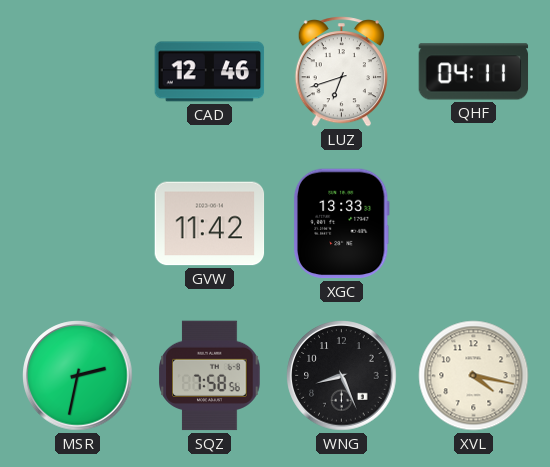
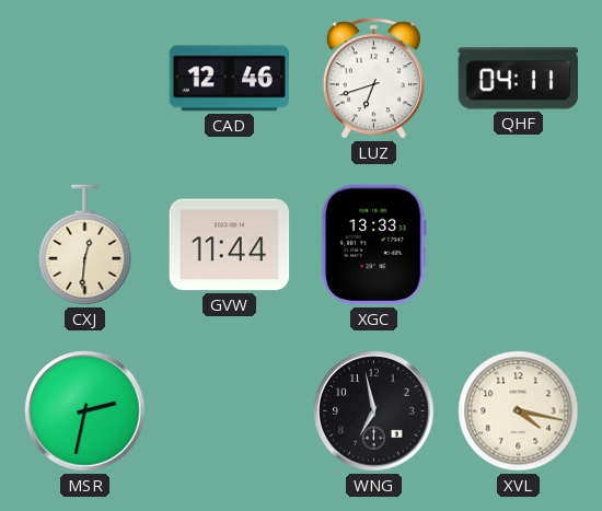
CXJ: none -> 12:31 (85, 245)
GVW: 11:42 -> 11:44 (230, 245)
SQZ: 7:58 -> none (210, 376)
WNG: 8:26 -> 6:58 (374, 411)
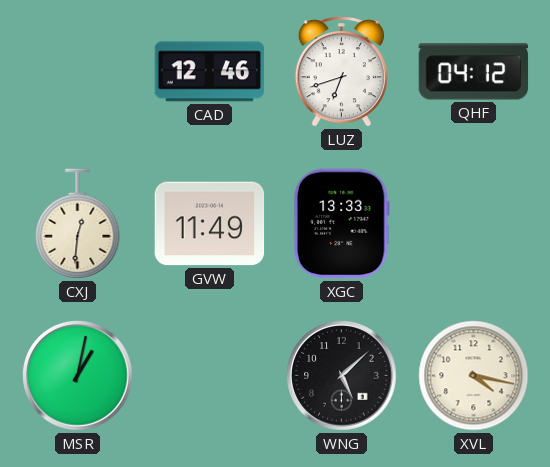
QHF: 04:11 -> 04:12 (474, 72)
GVW: 11:44 -> 11:49 (210, 224)
MSR: 2:32 -> 1:02 (78, 376)
WNG: 6:58 -> 5:08 (342, 376)
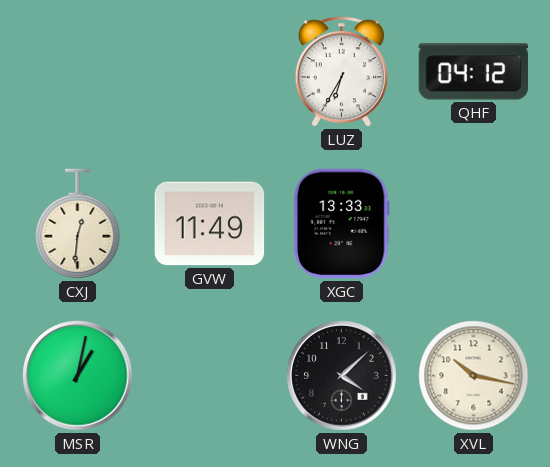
CAD: 12:46 -> none (210, 72)
LUZ: 6:42 -> 6:35 (341, 72)
WNG: 5:08 -> 4:08 (342, 376)
XVL: 4:17 -> 10:17 (474, 376)
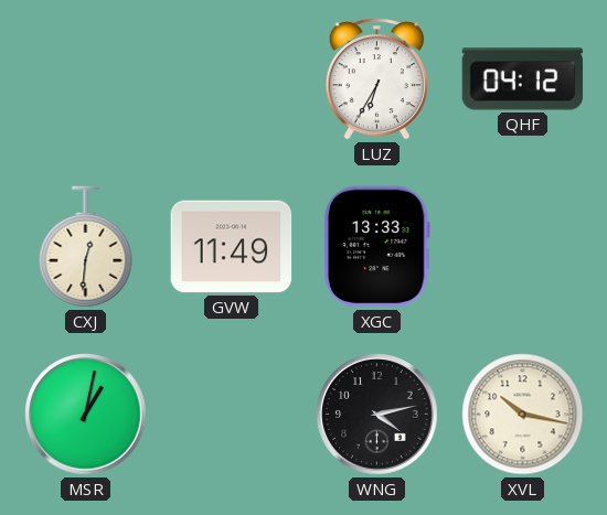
WNG: 4:08 -> 4:13 (377, 415)
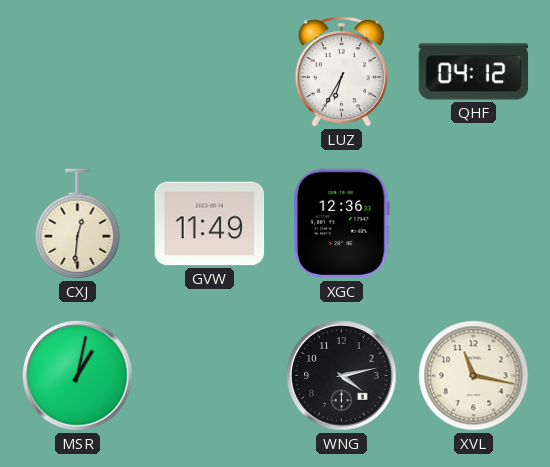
XGC: 13:33 -> 12:36 (341, 224)
XVL: 10:17 -> 11:17 (474, 376)
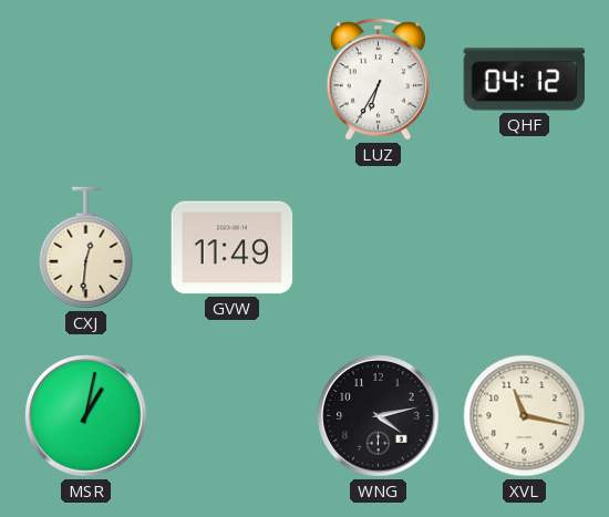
XGC: 12:36 -> none (341, 224)
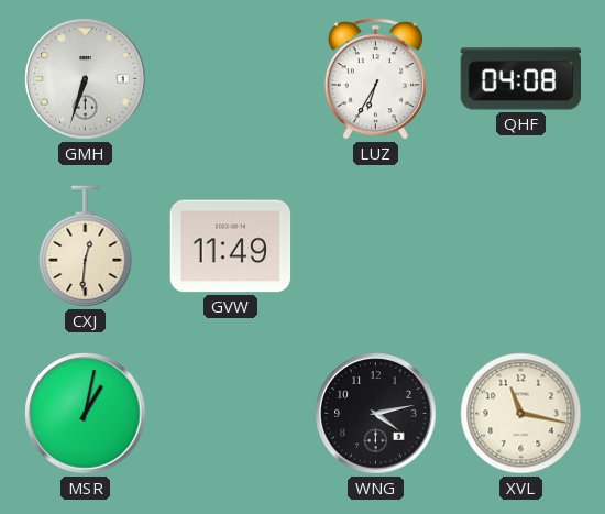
GMH: none -> 6:33 (86, 79)
QHF: 04:12 -> 04:08 (521, 79)
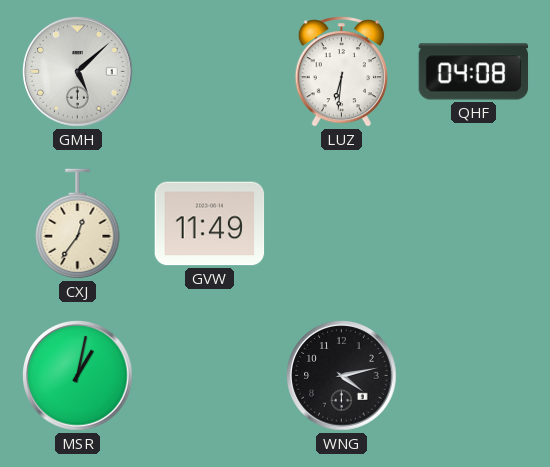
GMH: 6:33 -> 5:08 (78, 72)
LUZ: 6:35 -> 6:31 (341, 72)
CXJ: 12:31 -> 12:36 (78, 224)
XVL: 11:17 -> none (521, 414)
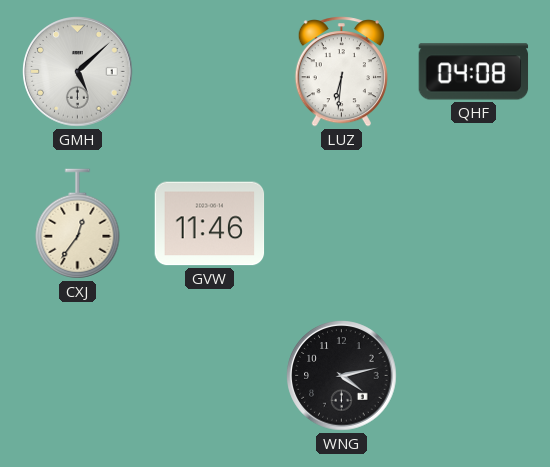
GVW: 11:49 -> 11:46 (210, 224)
MSR: 1:02 -> none (78, 376)
